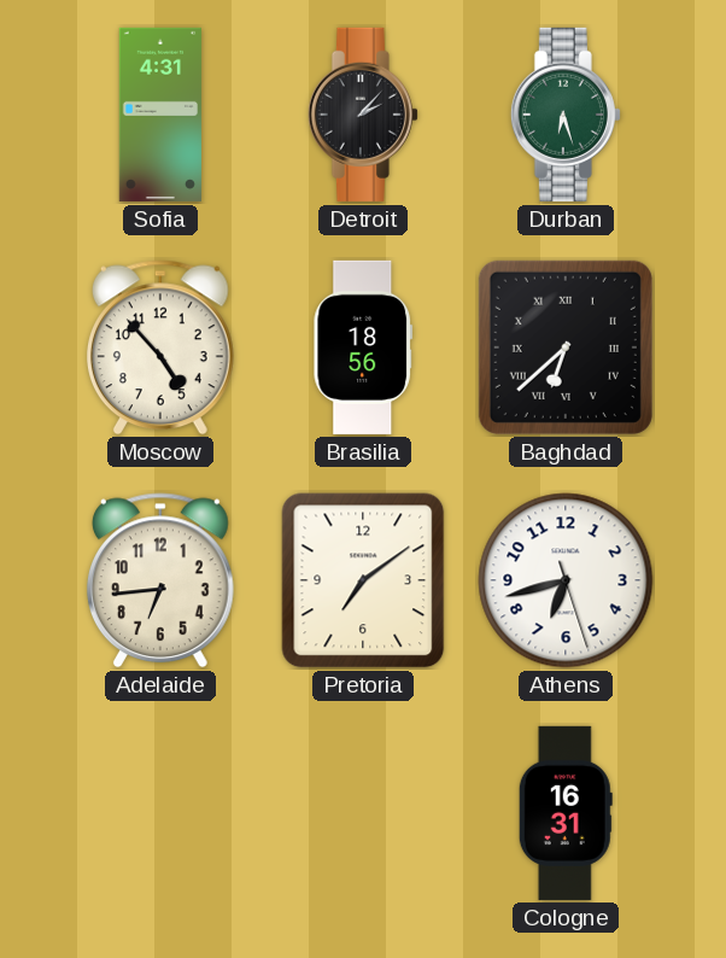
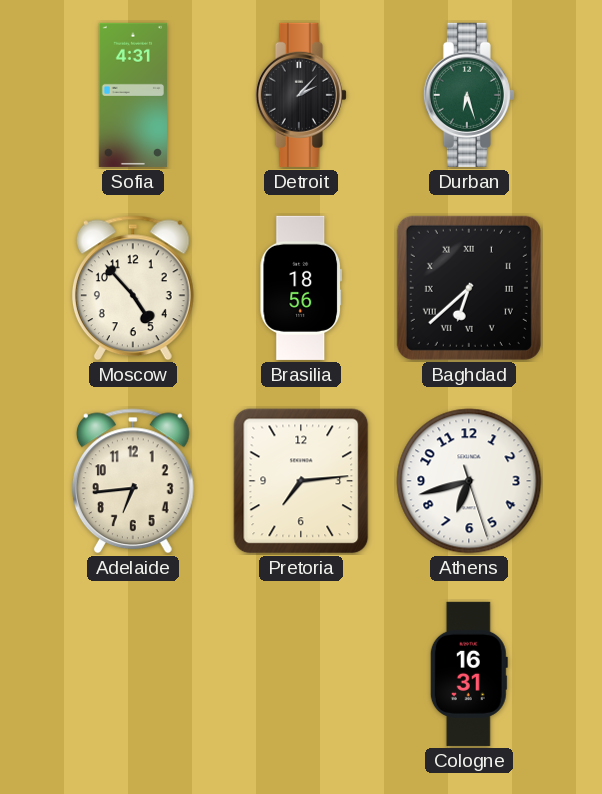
Pretoria: 7:09 -> 7:14 (301, 481)
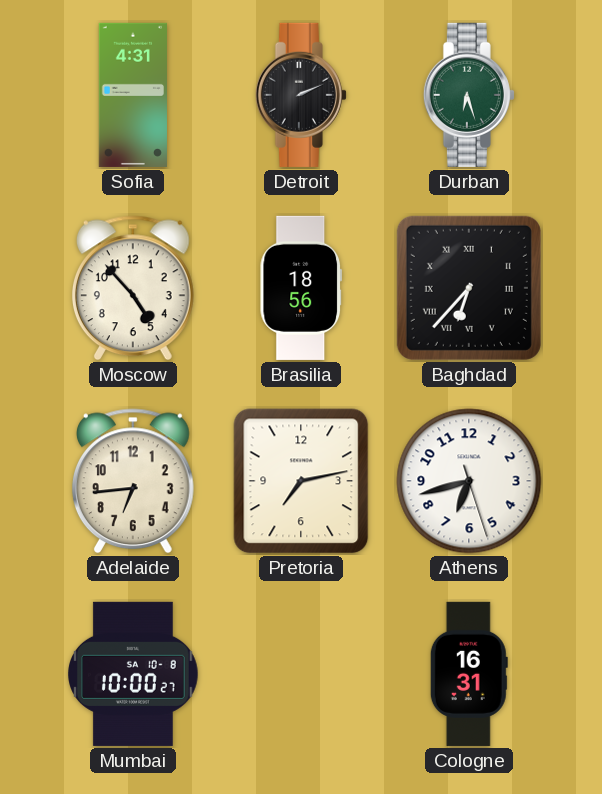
Detroit: 2:07 -> 2:11 (301, 95)
Baghdad: 6:38 -> 6:37 (469, 288)
Pretoria: 7:14 -> 7:13 (301, 481)
Mumbai: none -> 10:00 (134, 674)
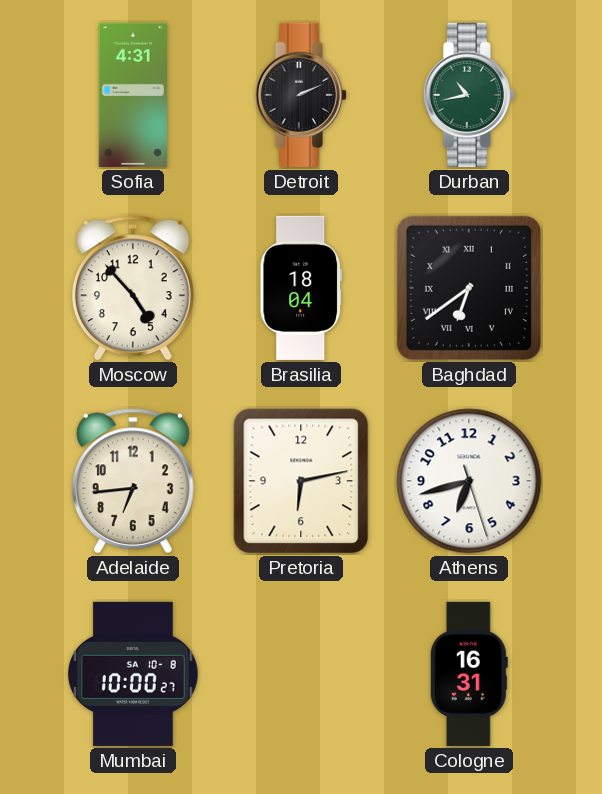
Durban: 6:27 -> 10:43 (469, 95)
Brasilia: 18:56 -> 18:04 (301, 288)
Baghdad: 6:37 -> 6:39 (469, 288)
Pretoria: 7:13 -> 6:13 (301, 481)
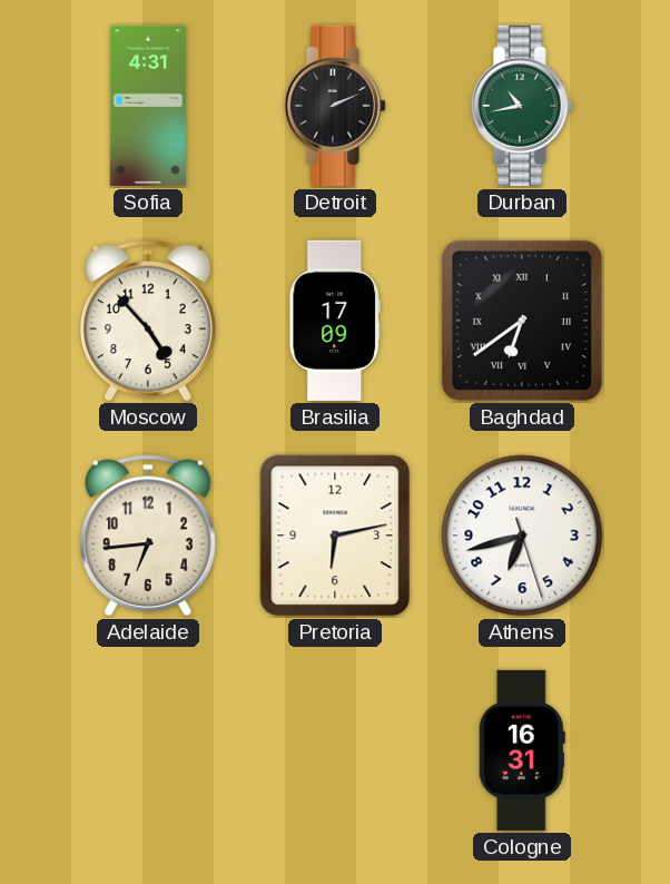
Brasilia: 18:04 -> 17:09 (335, 321)
Mumbai: 10:00 -> none (134, 674)
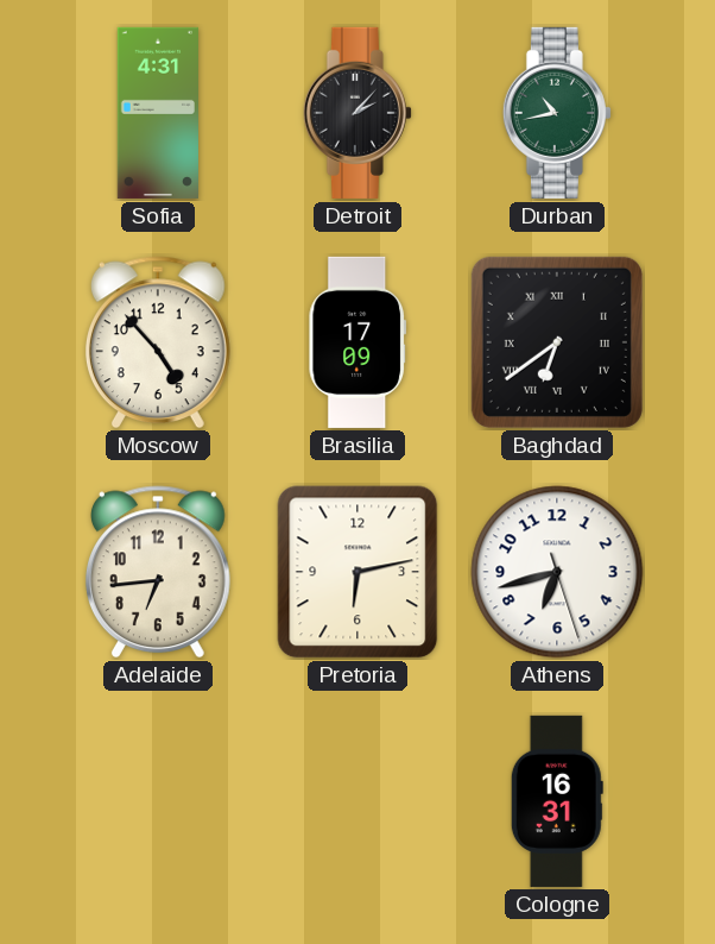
Detroit: 2:11 -> 2:07 (357, 113)
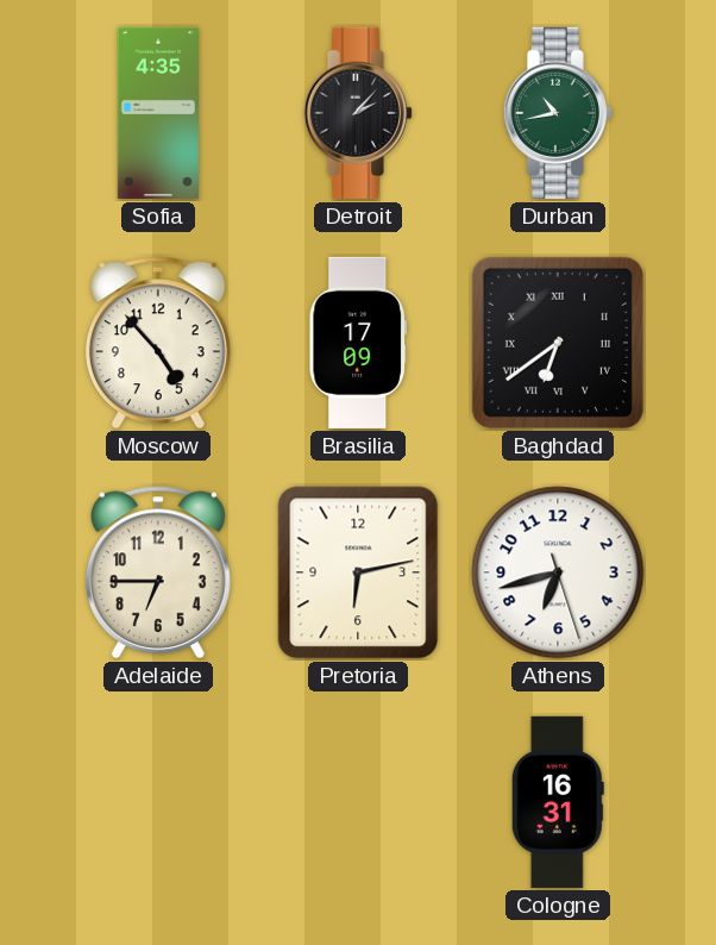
Sofia: 4:31 -> 4:35 (158, 113)
Adelaide: 6:44 -> 6:45 (158, 572)
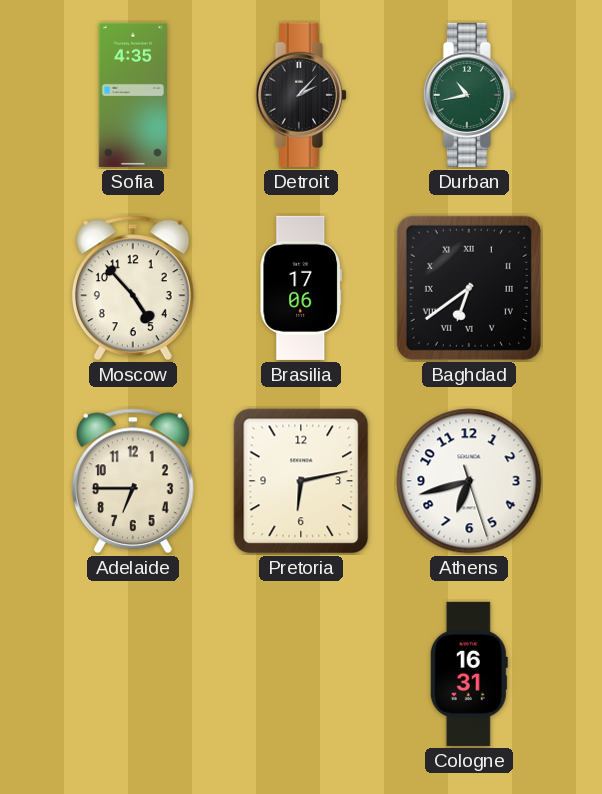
Brasilia: 17:09 -> 17:06 (301, 288)
